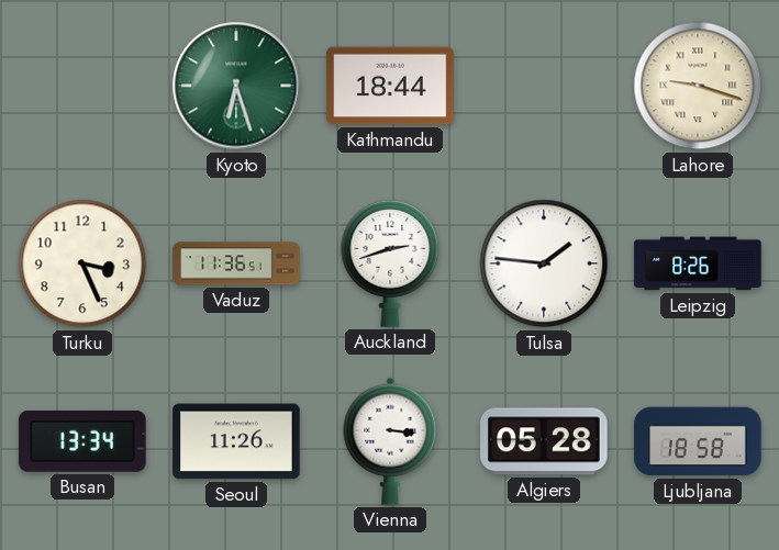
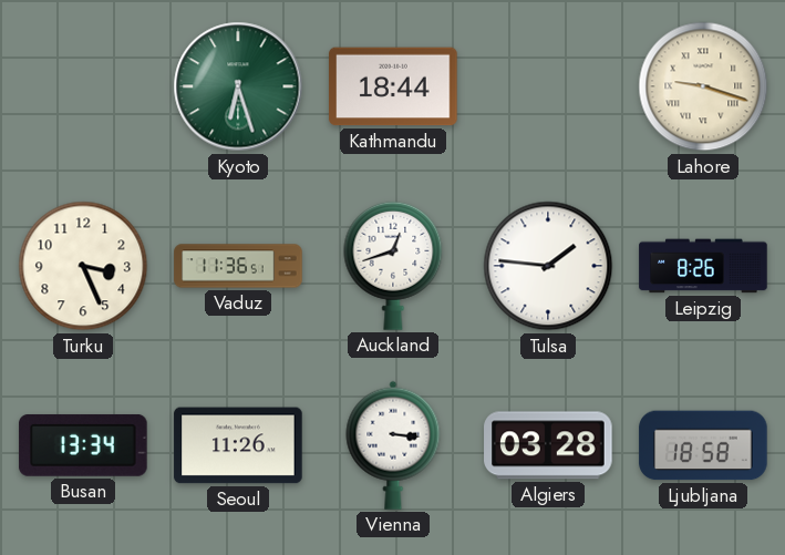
Auckland: 2:42 -> 12:42 (393, 266)
Algiers: 05:28 -> 03:28 (548, 445)
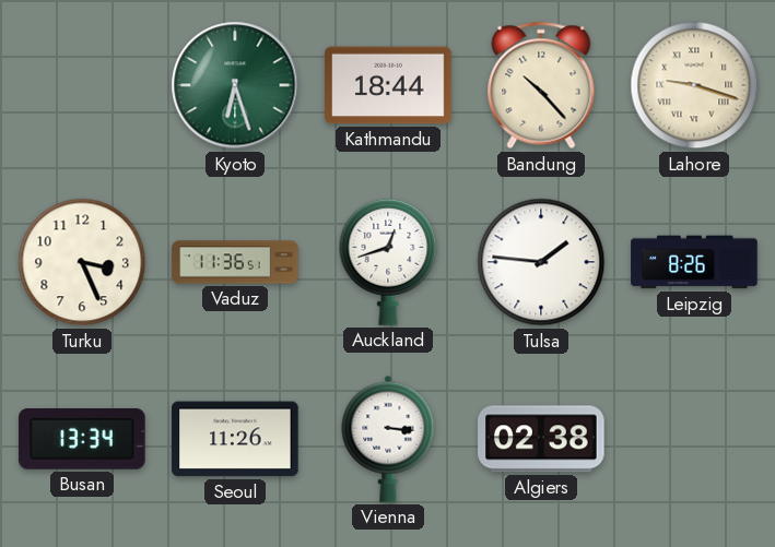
Bandung: none -> 10:23 (541, 85)
Algiers: 03:28 -> 02:38 (541, 439)
Ljubljana: 18:58 -> none (703, 445)
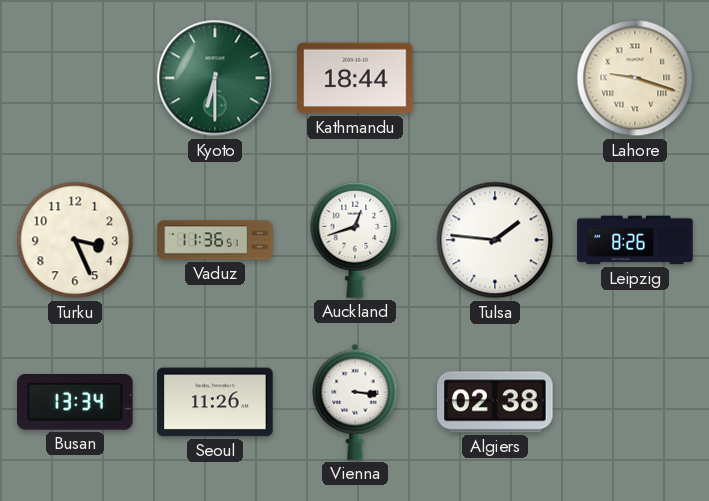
Kyoto: 6:27 -> 6:30 (215, 78)
Bandung: 10:23 -> none (541, 85)
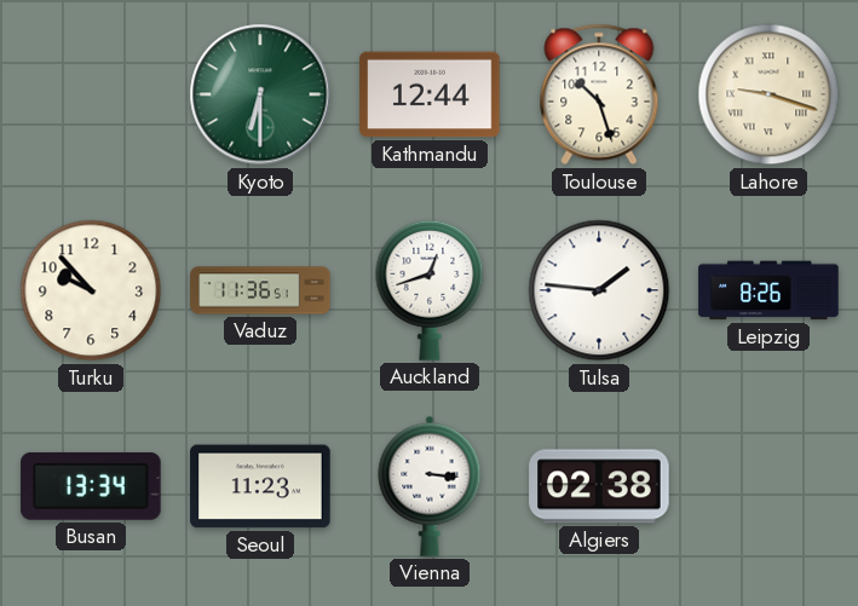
Kathmandu: 18:44 -> 12:44 (430, 94)
Toulouse: none -> 10:27 (599, 94)
Turku: 3:26 -> 9:53 (91, 290)
Seoul: 11:26 -> 11:23 (260, 486)
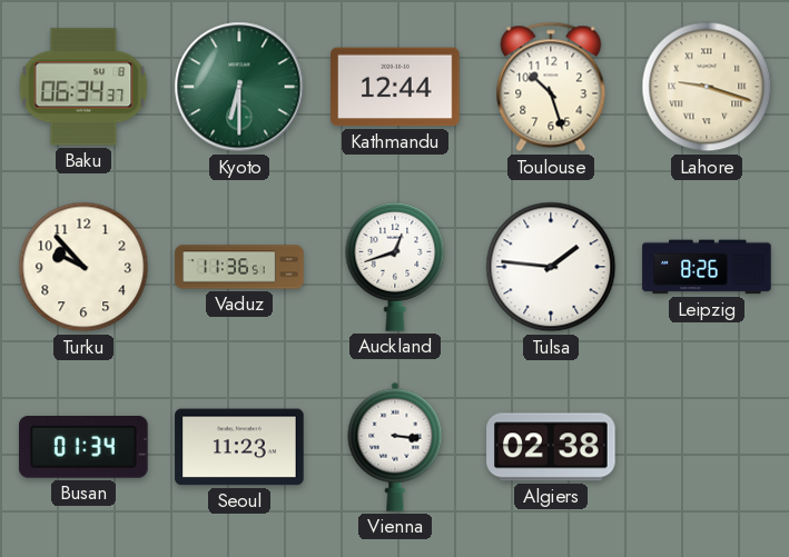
Baku: none -> 06:34 (83, 87)
Busan: 13:34 -> 01:34 (83, 447)
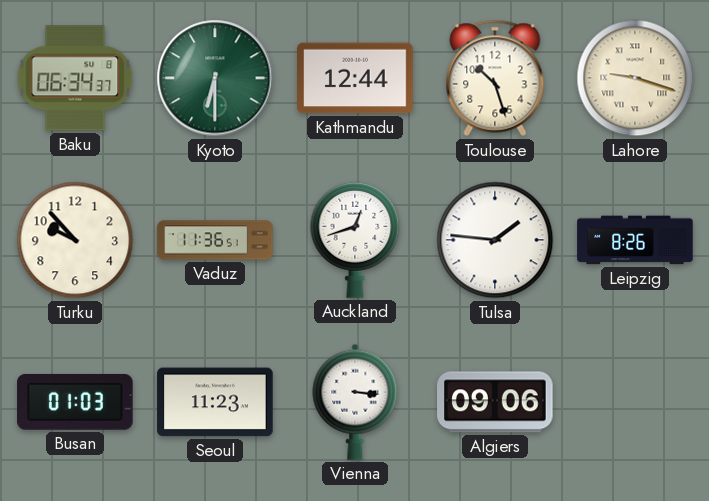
Busan: 01:34 -> 01:03 (75, 402)
Algiers: 02:38 -> 09:06 (495, 402)
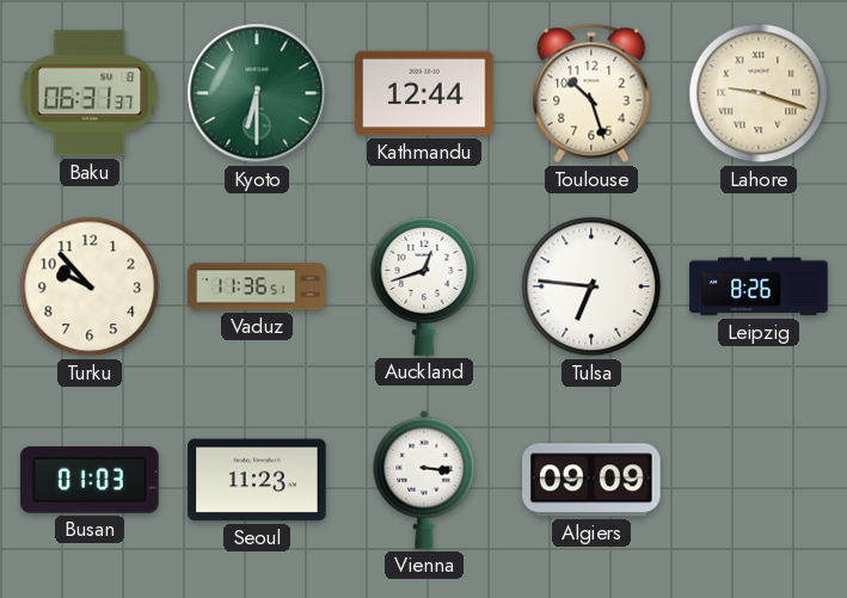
Baku: 06:34 -> 06:31 (90, 93)
Tulsa: 1:46 -> 6:46 (591, 286)
Algiers: 09:06 -> 09:09 (591, 480)
